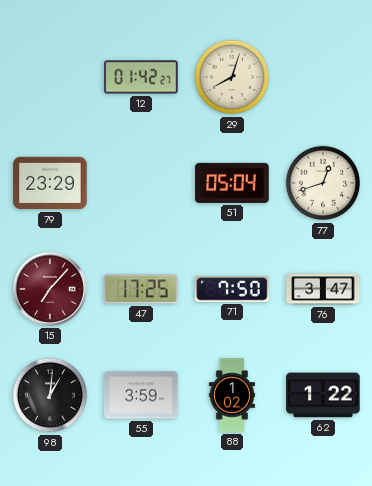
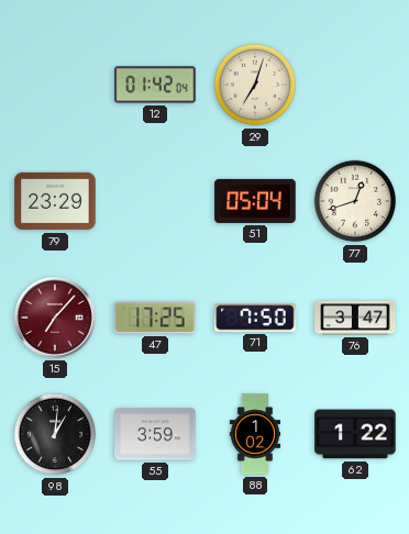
12: 01:42:27 -> 01:42:04 (155, 85)
29: 8:03 -> 7:03 (255, 85)
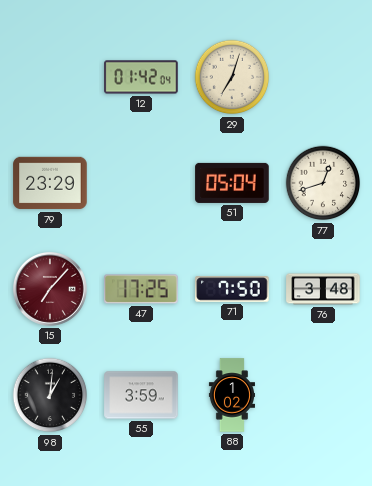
76: 3:47 -> 3:48 (323, 289)
62: 1:22 -> none (355, 434)
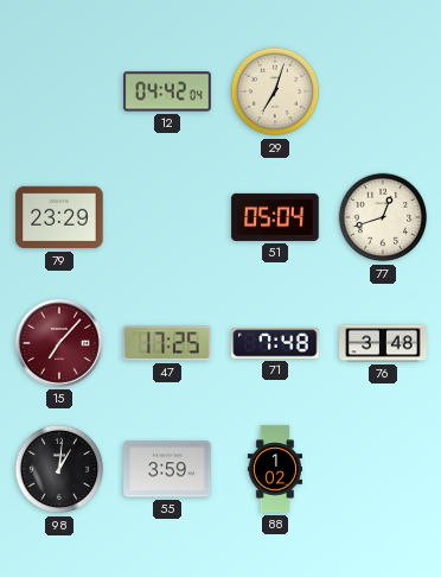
12: 01:42 -> 04:42 (167, 91)
71: 7:50 -> 7:48 (275, 343)
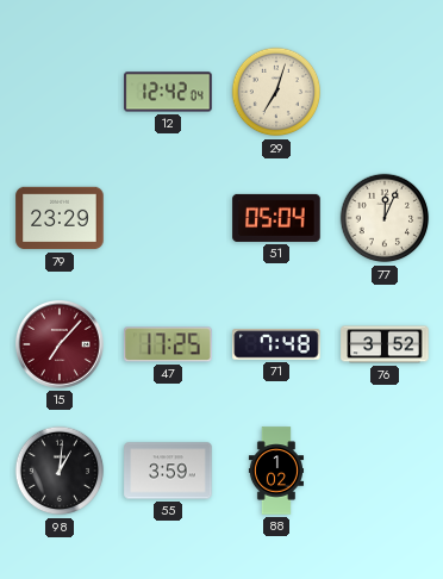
12: 04:42 -> 12:42 (168, 92)
77: 12:42 -> 12:04 (385, 218)
76: 3:48 -> 3:52 (385, 344)
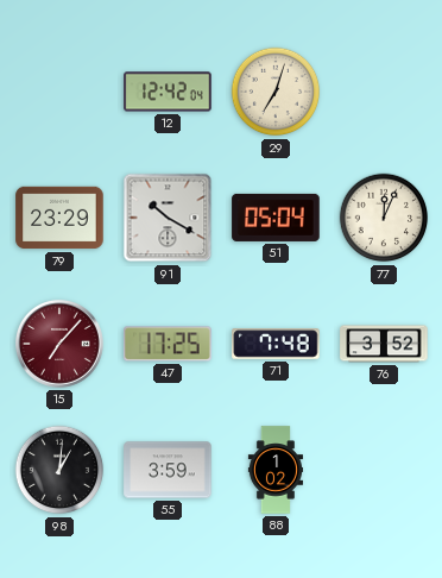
91: none -> 10:20 (168, 218)
